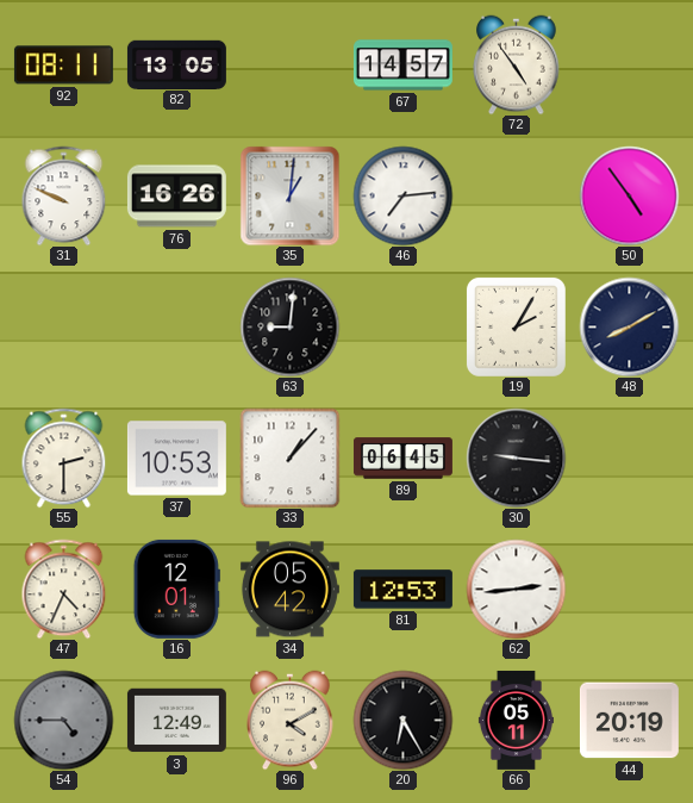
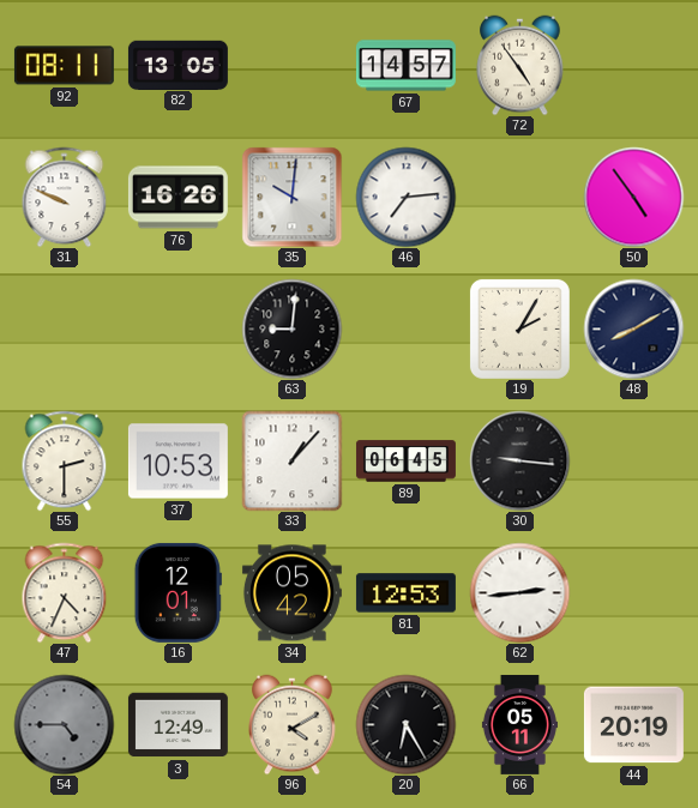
35: 1:01 -> 10:01 (291, 197)
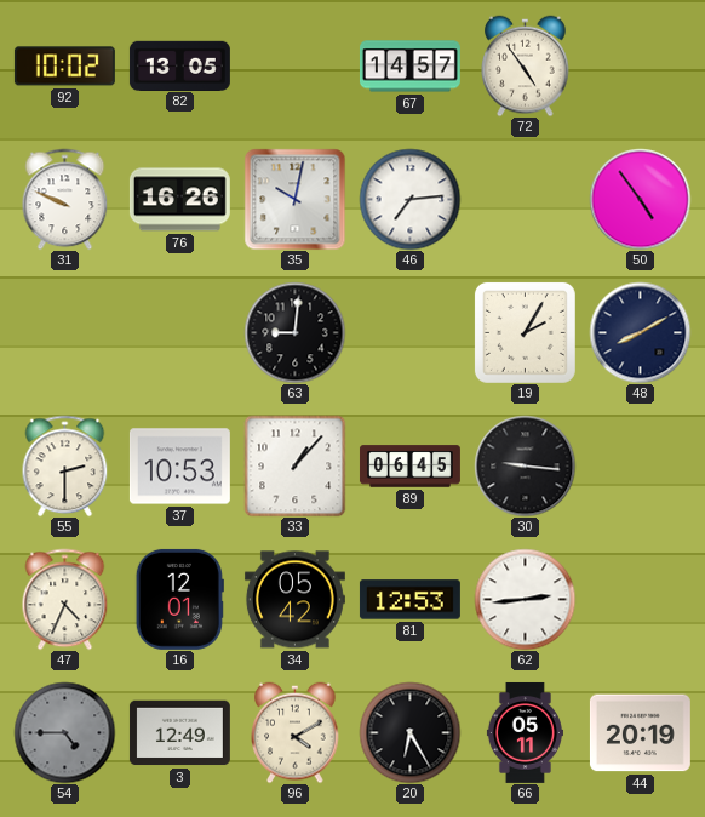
92: 08:11 -> 10:02 (64, 67)
35: 10:01 -> 10:02 (294, 199)
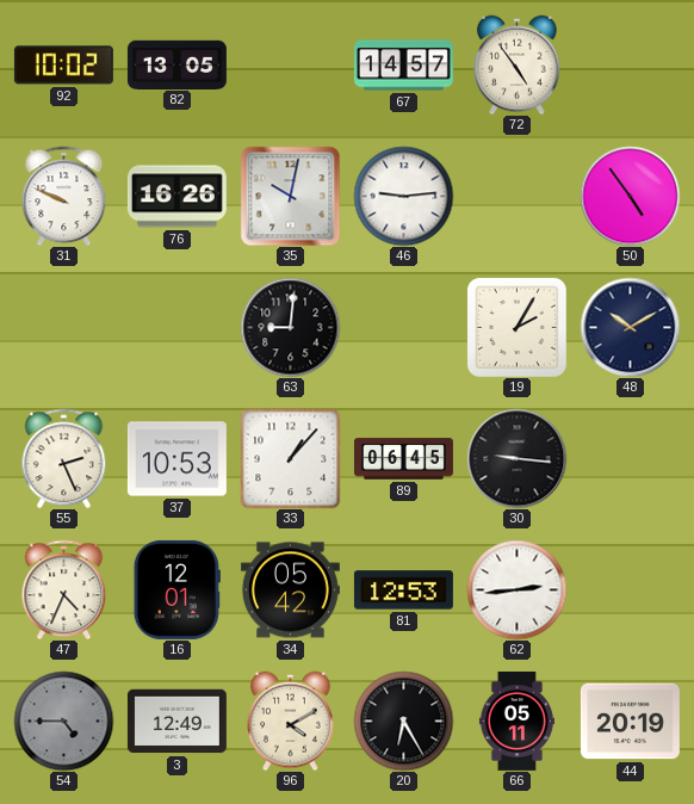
46: 7:14 -> 9:14 (403, 196)
48: 8:10 -> 10:10 (630, 327)
55: 2:30 -> 2:26 (64, 458)
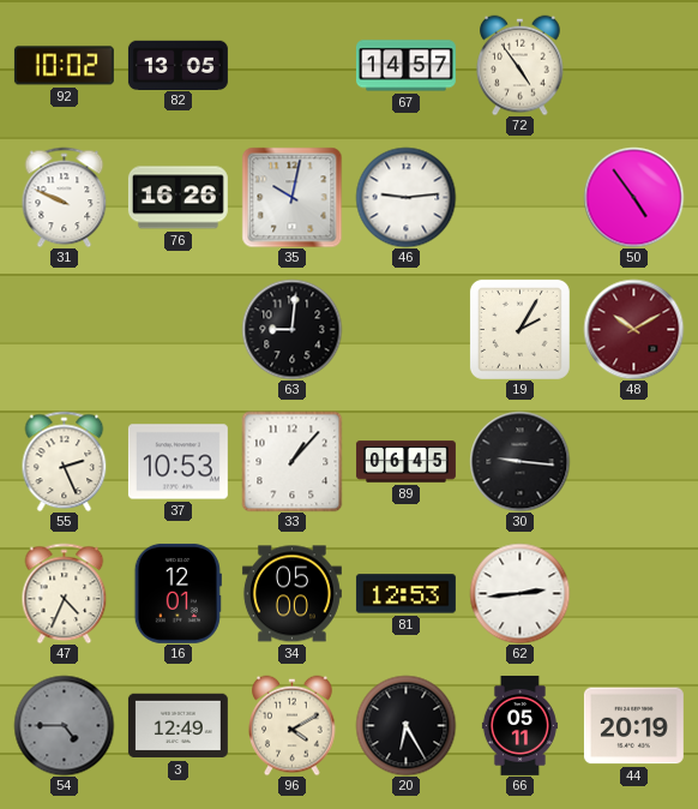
48 dial: navy -> burgundy (633, 329)
34: 05:42 -> 05:00 (291, 594)
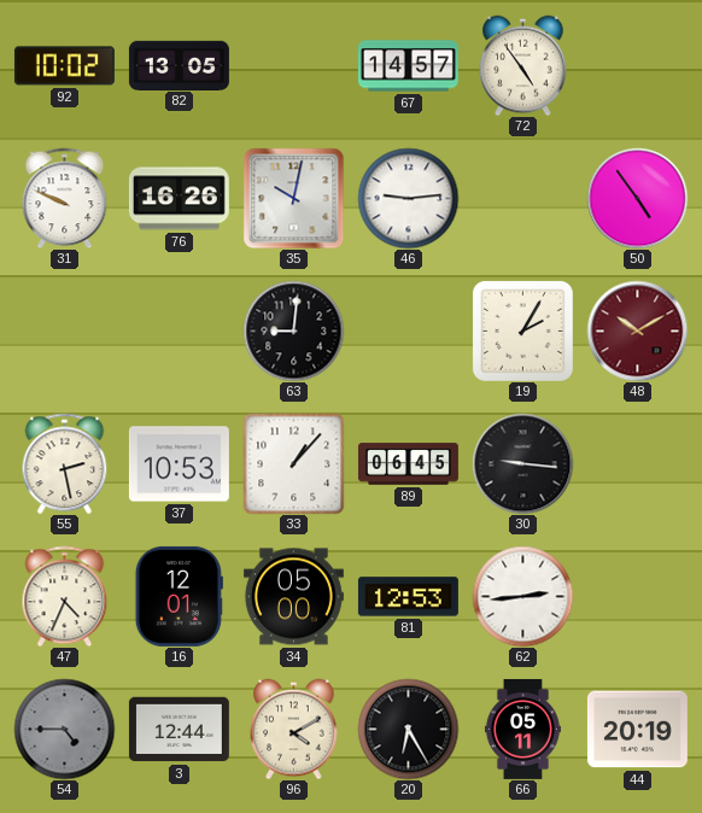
55: 2:26 -> 2:28 (65, 463)
3: 12:49 -> 12:44 (179, 730)
